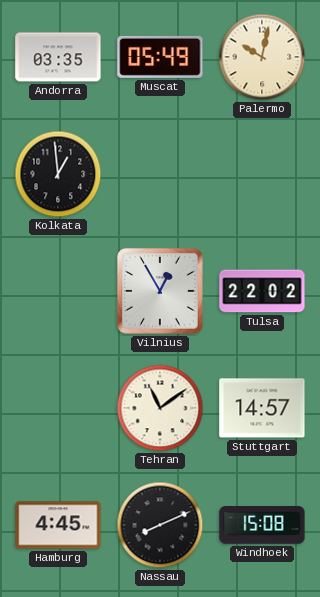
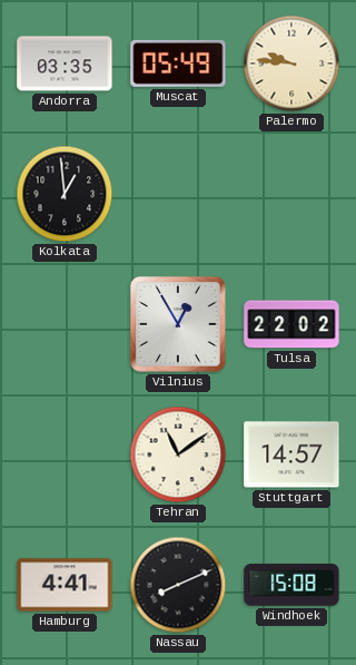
Palermo: 10:02 -> 9:46 (291, 63)
Hamburg: 4:45 -> 4:41 (65, 585)
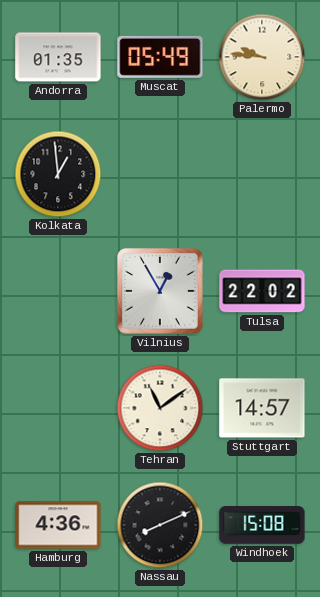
Andorra: 03:35 -> 01:35 (58, 57)
Hamburg: 4:41 -> 4:36 (58, 525)
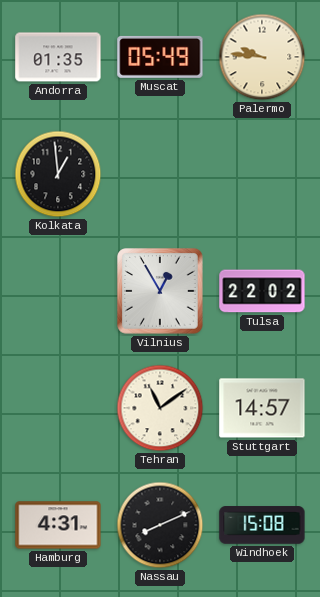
Hamburg: 4:36 -> 4:31 (58, 525)
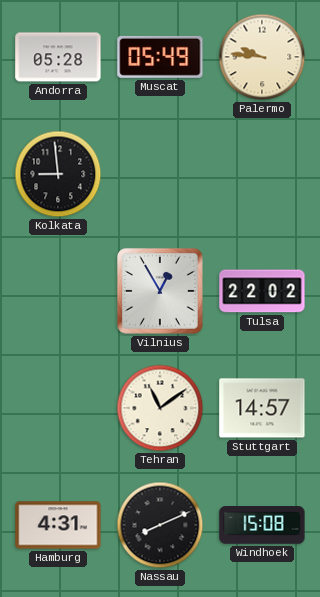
Andorra: 01:35 -> 05:28 (58, 57)
Kolkata: 12:59 -> 8:59 (58, 174)
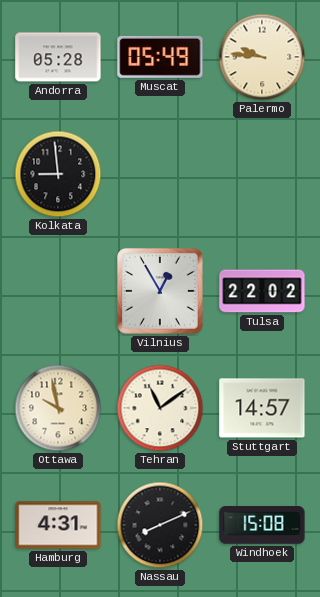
Ottawa: none -> 9:58 (58, 408)
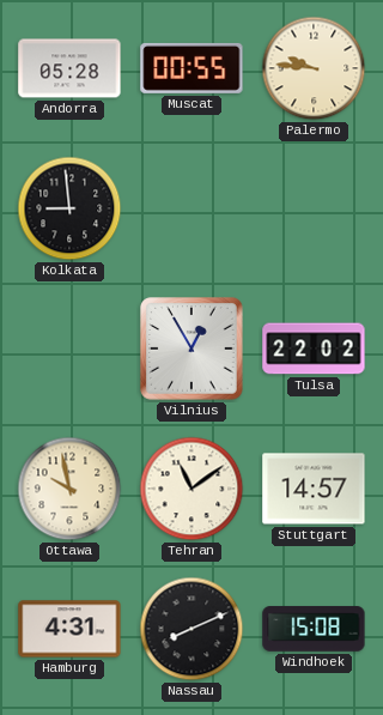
Muscat: 05:49 -> 00:55 (191, 68)
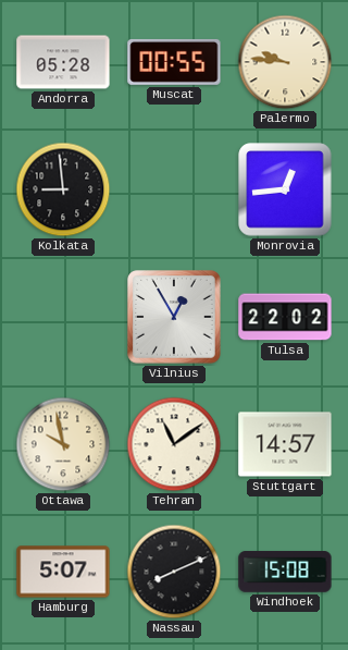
Monrovia: none -> 12:44 (285, 189)
Hamburg: 4:31 -> 5:07 (63, 572)
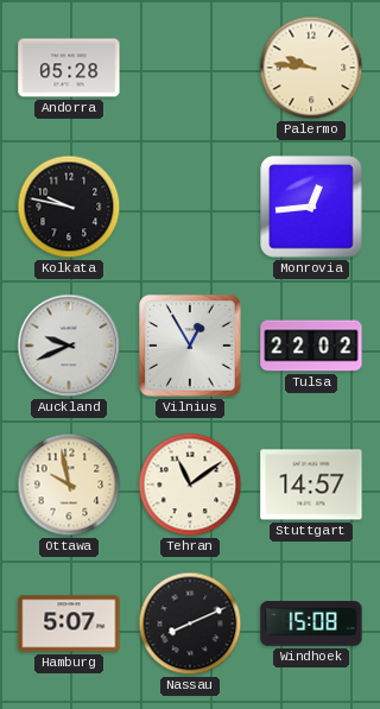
Muscat: 00:55 -> none (174, 62)
Kolkata: 8:59 -> 9:47 (69, 207)
Auckland: none -> 9:41 (69, 346)
